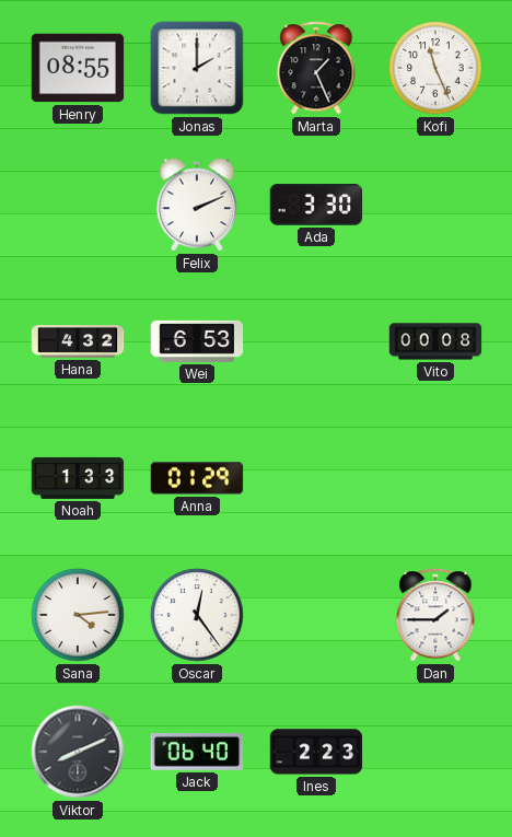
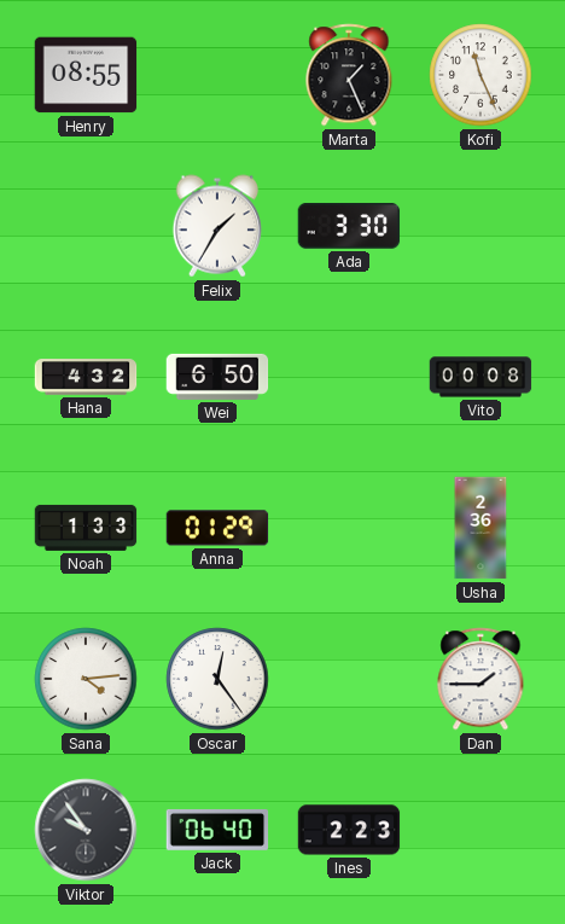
Jonas: 2:00 -> none (197, 68)
Felix: 2:11 -> 1:35 (217, 226)
Wei: 6:53 -> 6:50 (217, 377)
Usha: none -> 2:36 (480, 528)
Viktor: 8:11 -> 9:54 (86, 830)
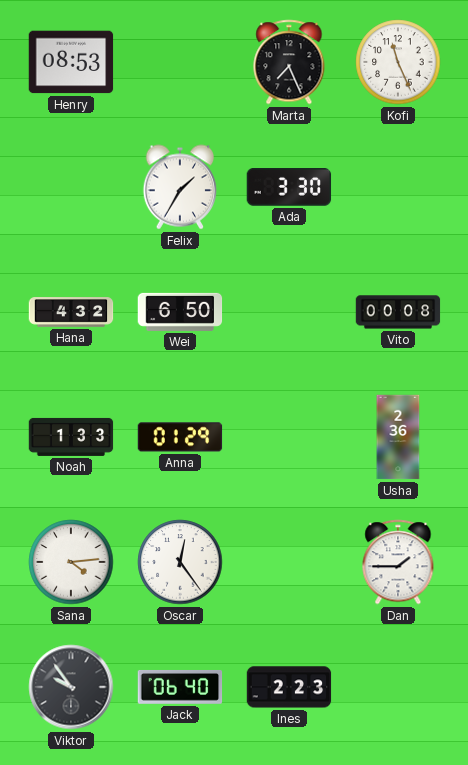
Henry: 08:55 -> 08:53 (71, 62)
Marta: 1:26 -> 7:26 (289, 62)
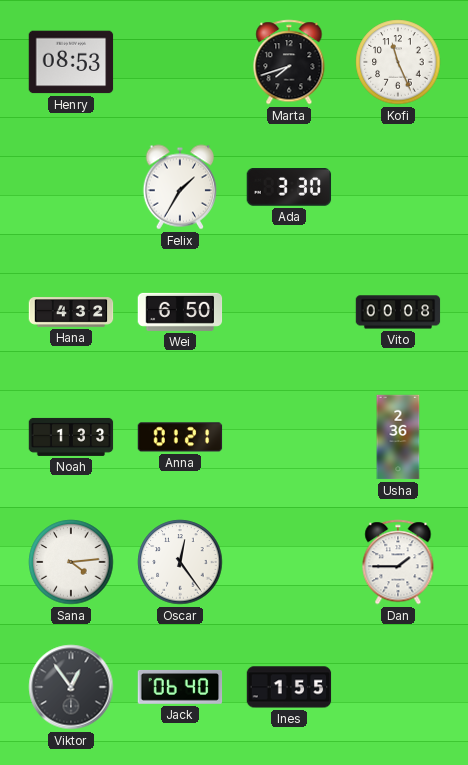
Marta: 7:26 -> 7:42 (289, 62)
Anna: 01:29 -> 01:21 (180, 437)
Viktor: 9:54 -> 12:54 (71, 687)
Ines: 2:23 -> 1:55 (289, 687)
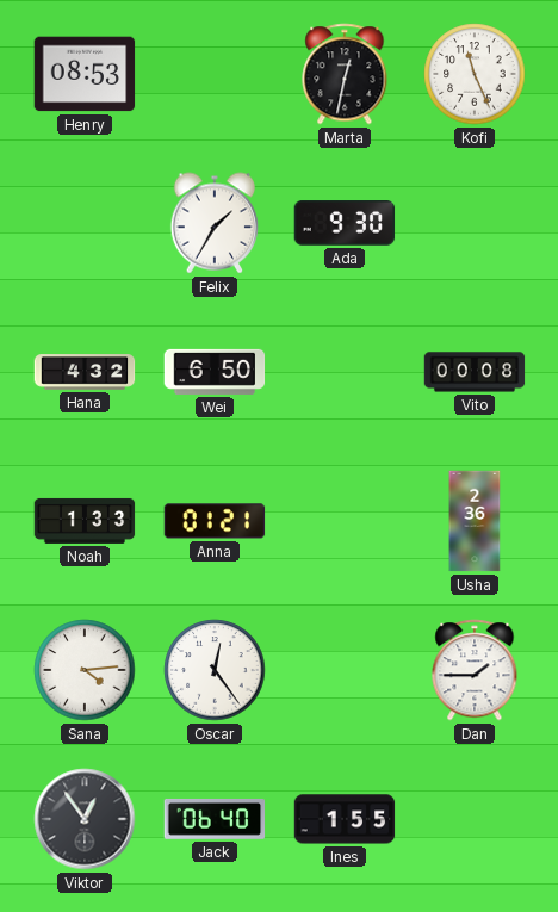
Marta: 7:42 -> 12:32 (345, 74)
Ada: 3:30 -> 9:30 (345, 224)
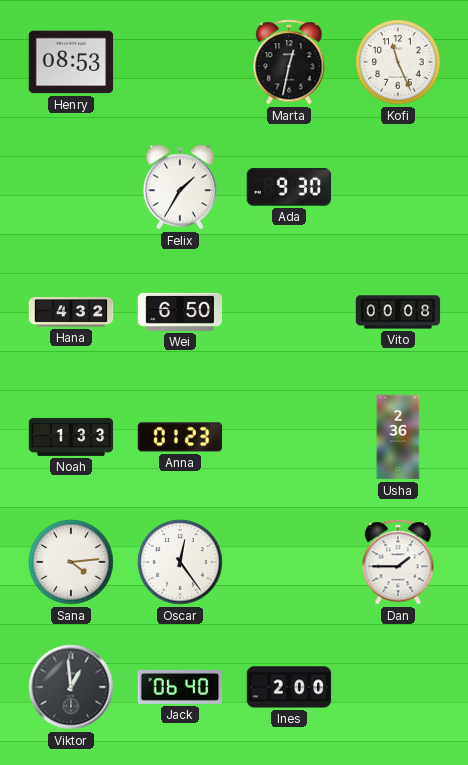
Anna: 01:21 -> 01:23 (180, 437)
Viktor: 12:54 -> 12:59 (71, 687)
Ines: 1:55 -> 2:00 (289, 687)
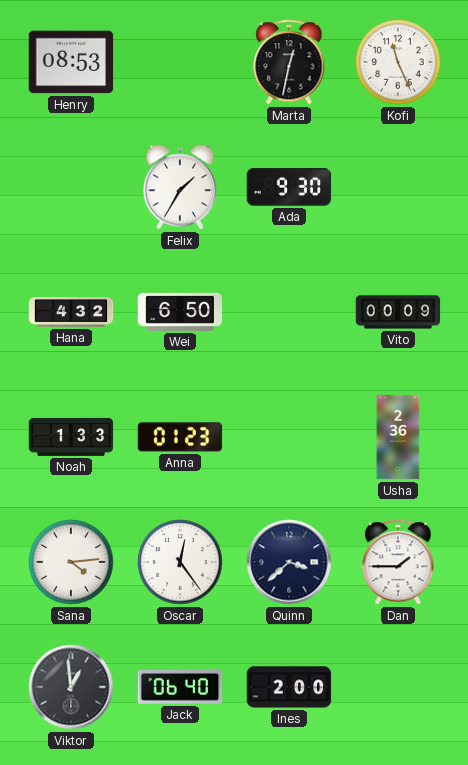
Vito: 00:08 -> 00:09 (398, 312)
Quinn: none -> 3:38 (289, 562)
